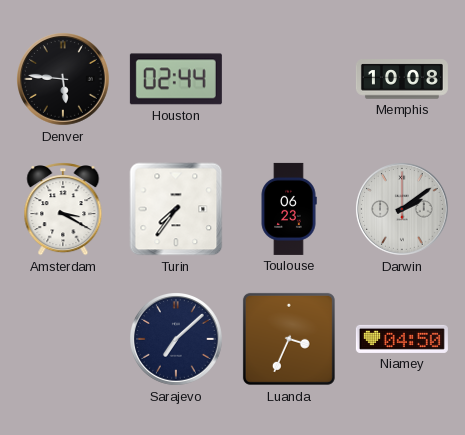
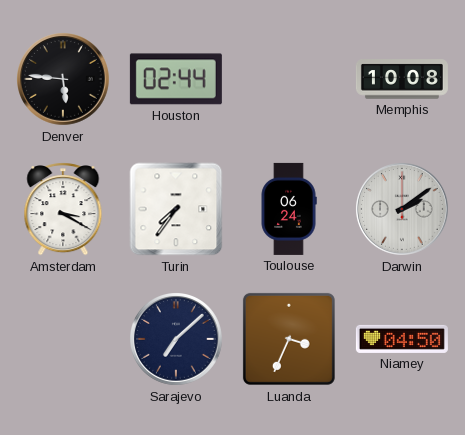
Toulouse: 06:23 -> 06:24 (289, 209)
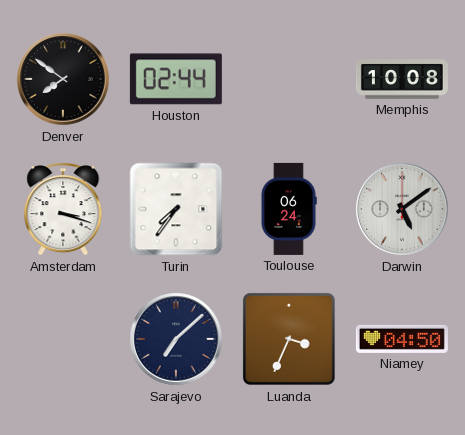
Denver: 5:46 -> 7:51 (64, 80)
Amsterdam: 3:20 -> 3:18 (63, 209)
Darwin: 2:09 -> 5:09 (403, 210)
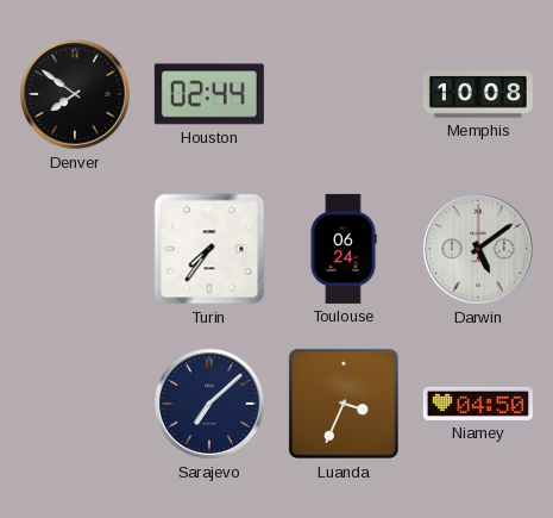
Amsterdam: 3:18 -> none (63, 209)
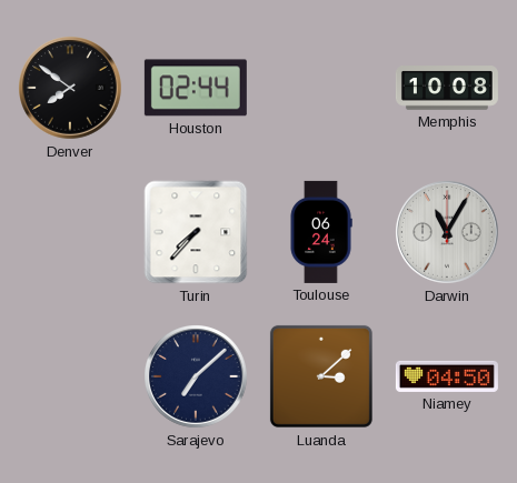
Turin: 7:36 -> 7:37 (196, 232)
Darwin: 5:09 -> 11:05 (448, 233)
Luanda: 3:34 -> 3:08 (321, 376)
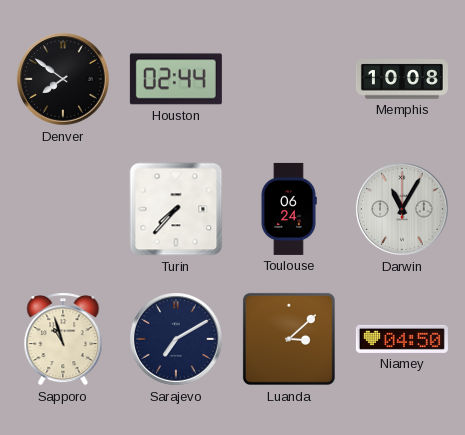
Sapporo: none -> 10:57 (63, 339)
Sarajevo: 7:08 -> 7:10 (177, 340)
